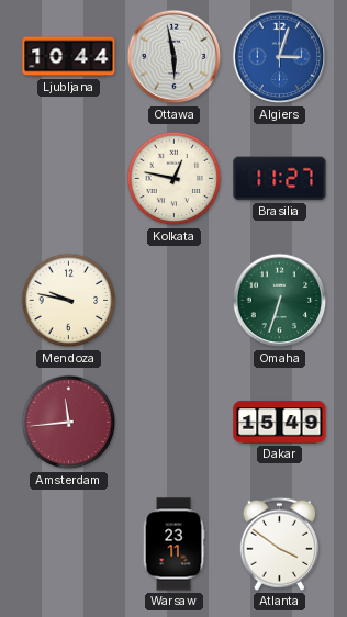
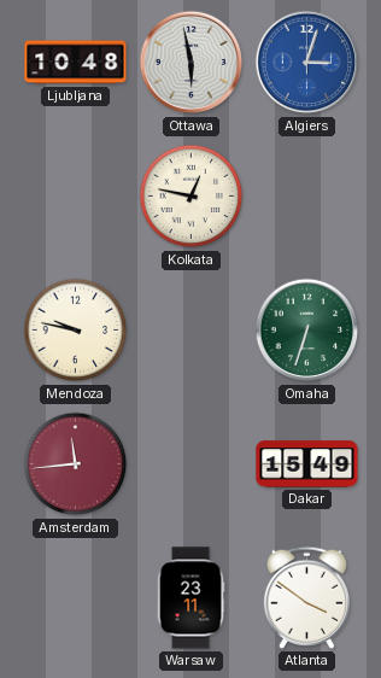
Ljubljana: 10:44 -> 10:48 (76, 63)
Brasilia: 11:27 -> none (280, 179)
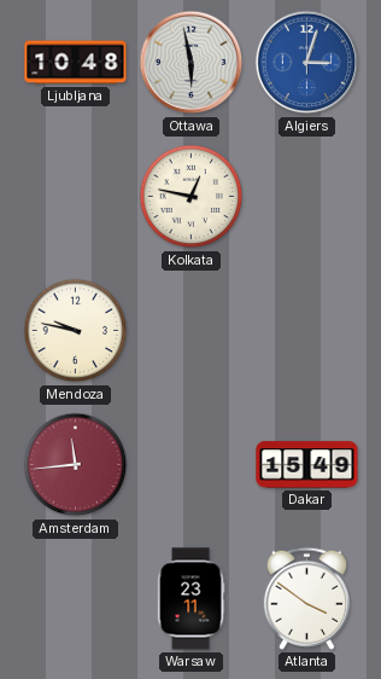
Omaha: 6:33 -> none (307, 331)
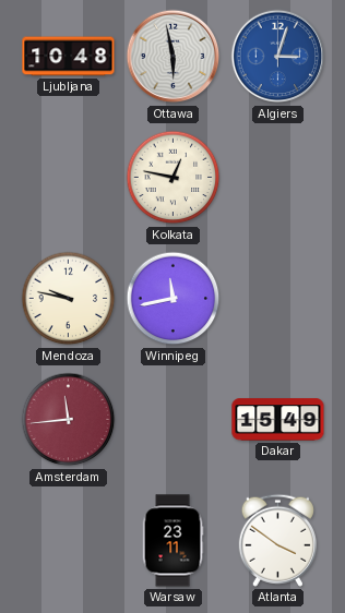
Winnipeg: none -> 11:43 (174, 299)
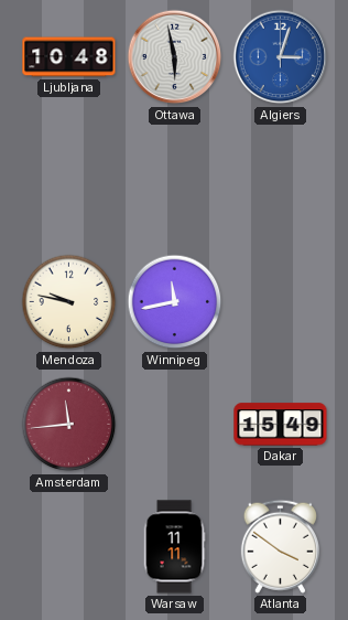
Kolkata: 12:47 -> none (174, 178)
Warsaw: 23:11 -> 11:11 (174, 547)
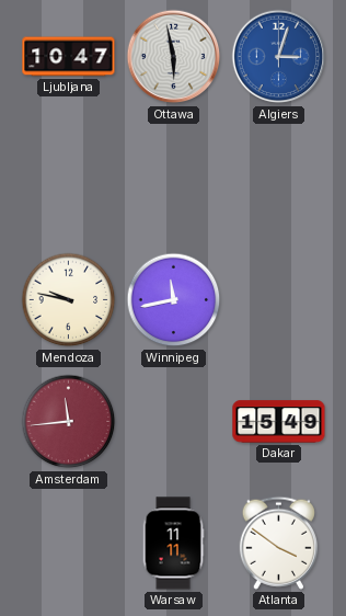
Ljubljana: 10:48 -> 10:47 (69, 57)
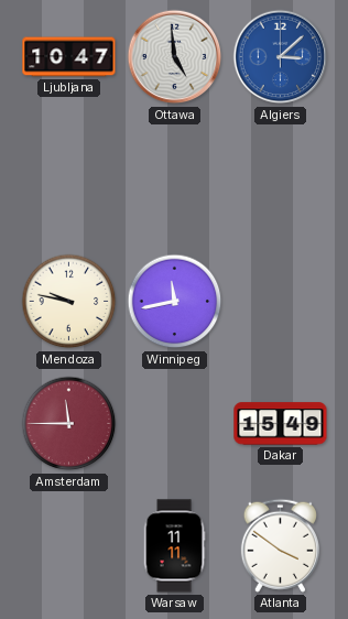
Ottawa: 5:58 -> 4:59 (175, 57)
Algiers: 3:03 -> 3:08 (281, 57)
Amsterdam: 11:44 -> 11:45 (69, 424)
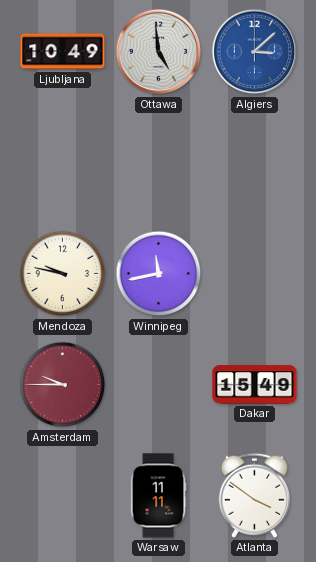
Ljubljana: 10:47 -> 10:49 (63, 52)
Amsterdam: 11:45 -> 9:45 (63, 385)
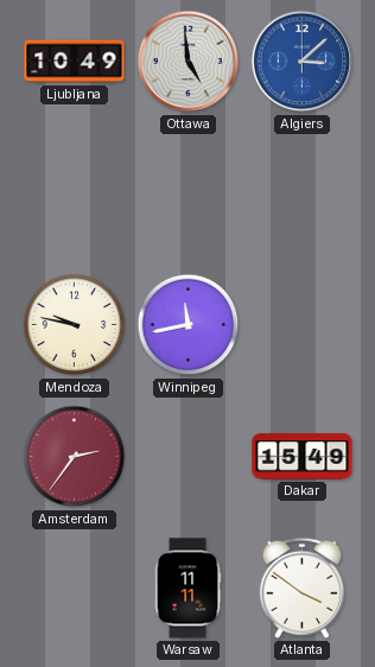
Amsterdam: 9:45 -> 2:36 (75, 457)
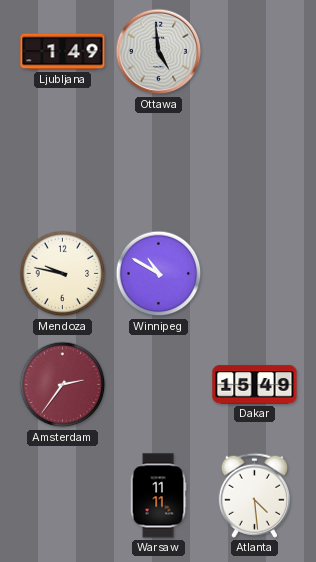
Ljubljana: 10:49 -> 1:49 (63, 52)
Algiers: 3:08 -> none (303, 62)
Winnipeg: 11:43 -> 10:50 (159, 274)
Atlanta: 3:51 -> 4:29 (254, 495)
